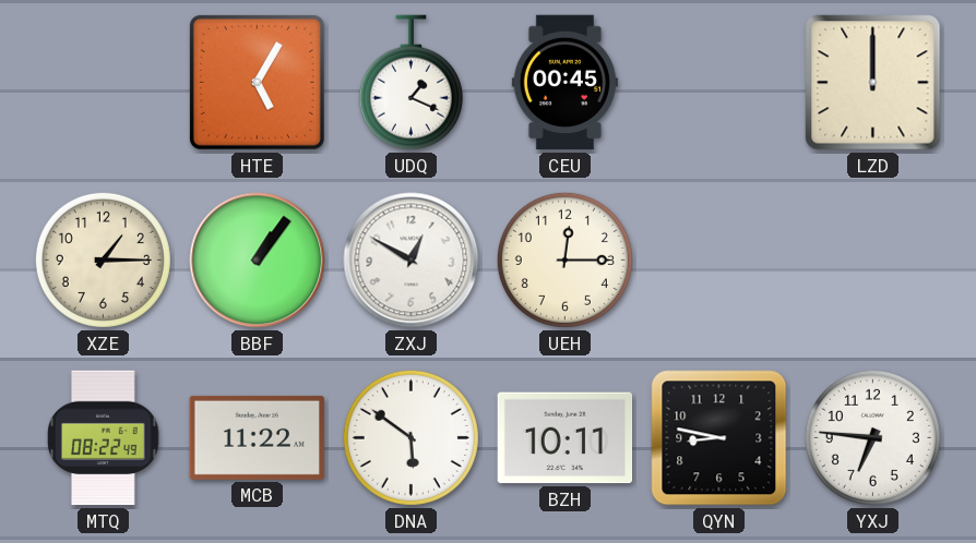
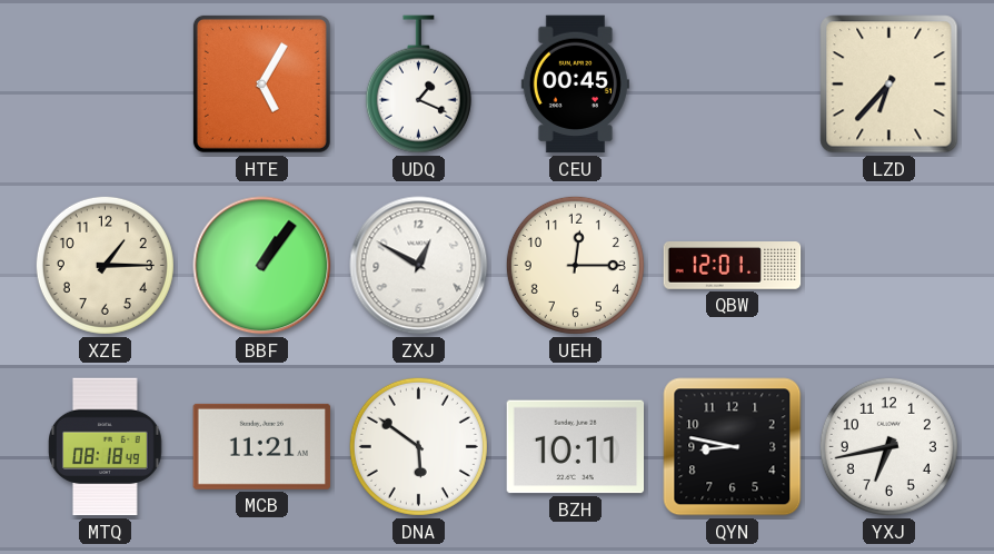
LZD: 12:00 -> 6:37 (889, 85)
QBW: none -> 12:01 (733, 266)
MTQ: 08:22 -> 08:18 (106, 447)
MCB: 11:22 -> 11:21 (262, 446)
YXJ: 6:46 -> 6:43 (888, 446)
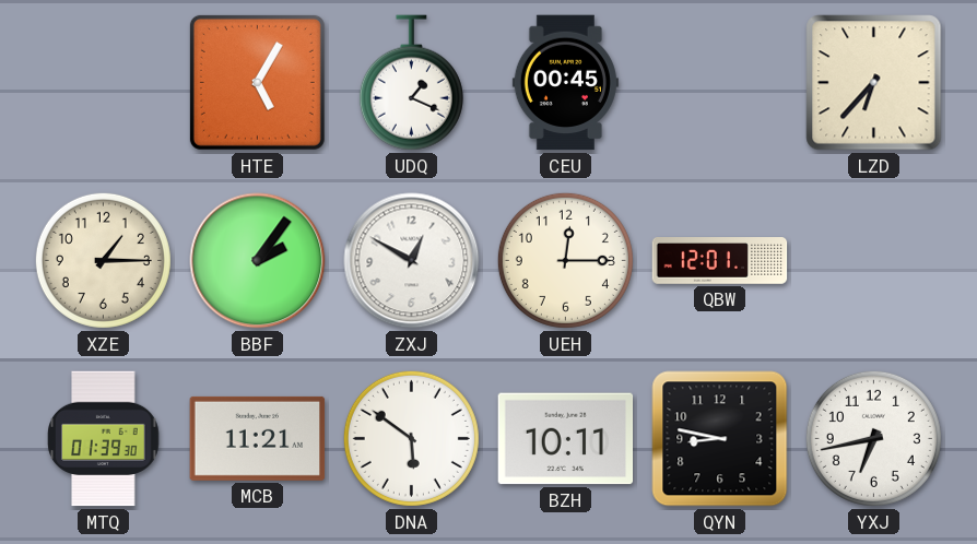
BBF: 1:06 -> 2:06 (258, 261)
MTQ: 08:18 -> 01:39 (104, 439)
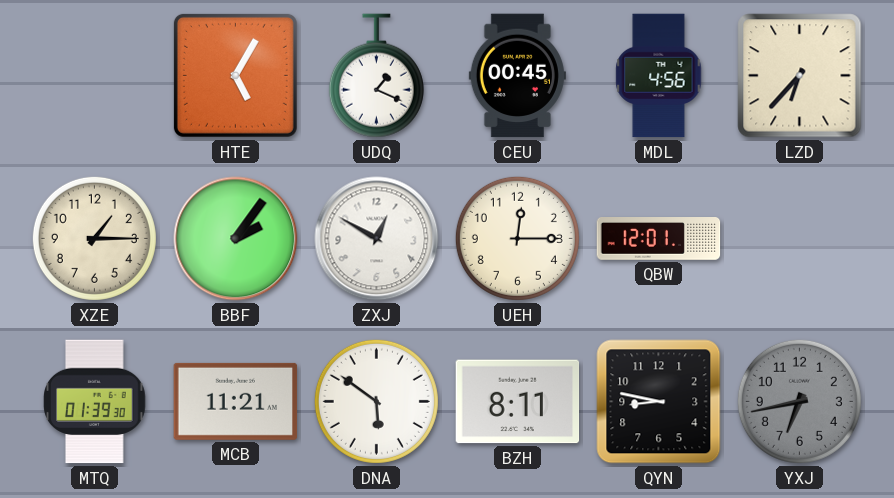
MDL: none -> 4:56 (659, 76)
BZH: 10:11 -> 8:11 (518, 402)
YXJ dial: white -> grey (799, 401)
